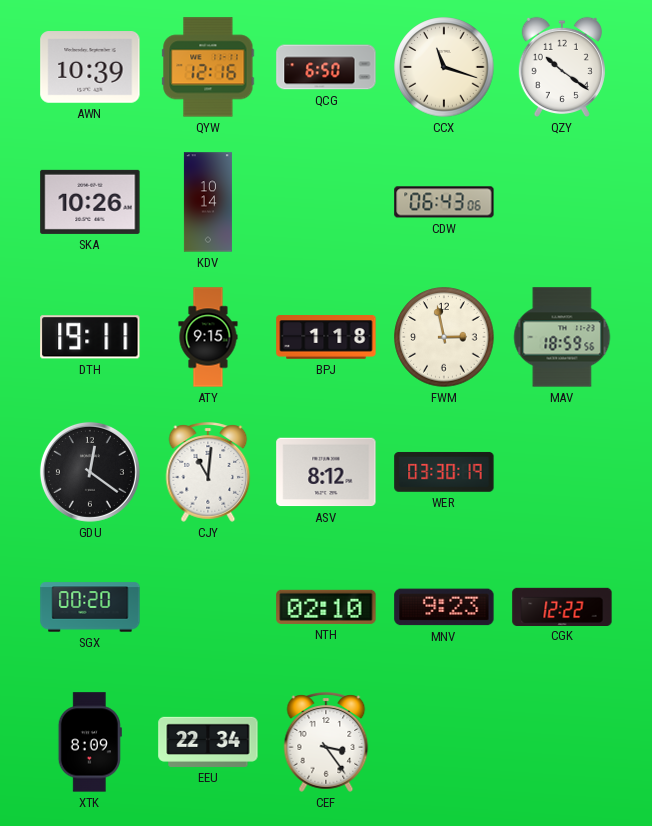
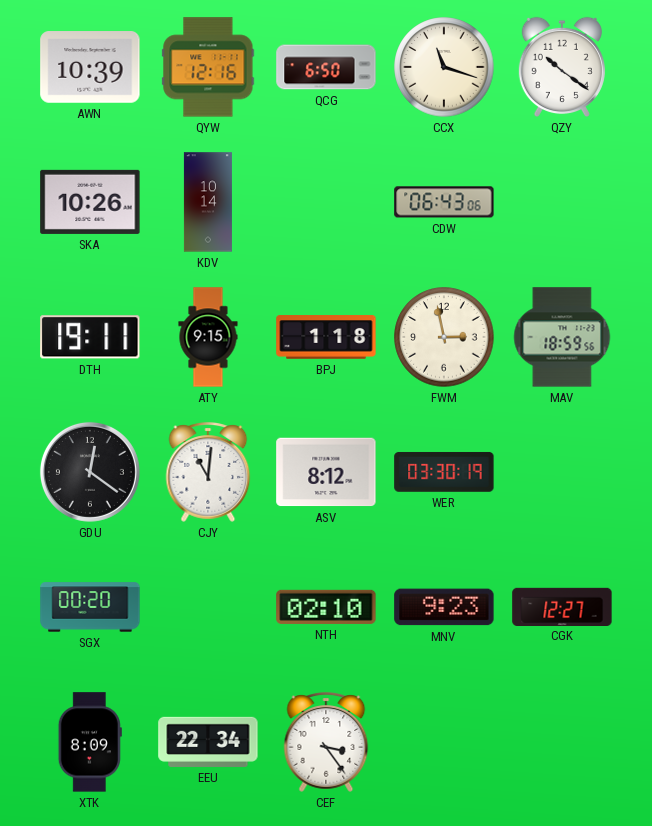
CGK: 12:22 -> 12:27 (562, 606)
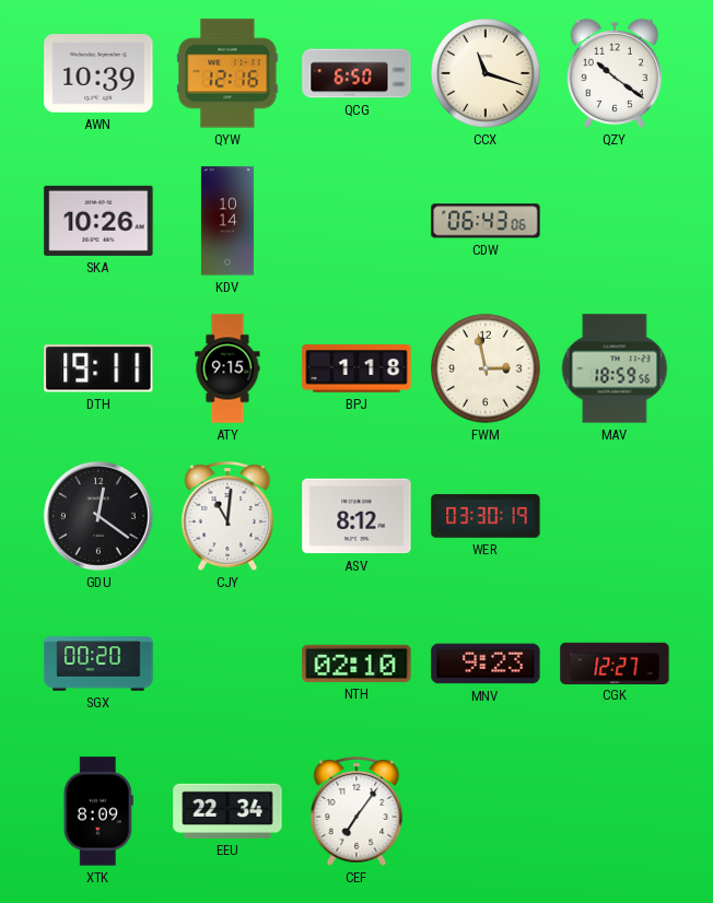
CEF: 3:24 -> 7:06 (356, 811)
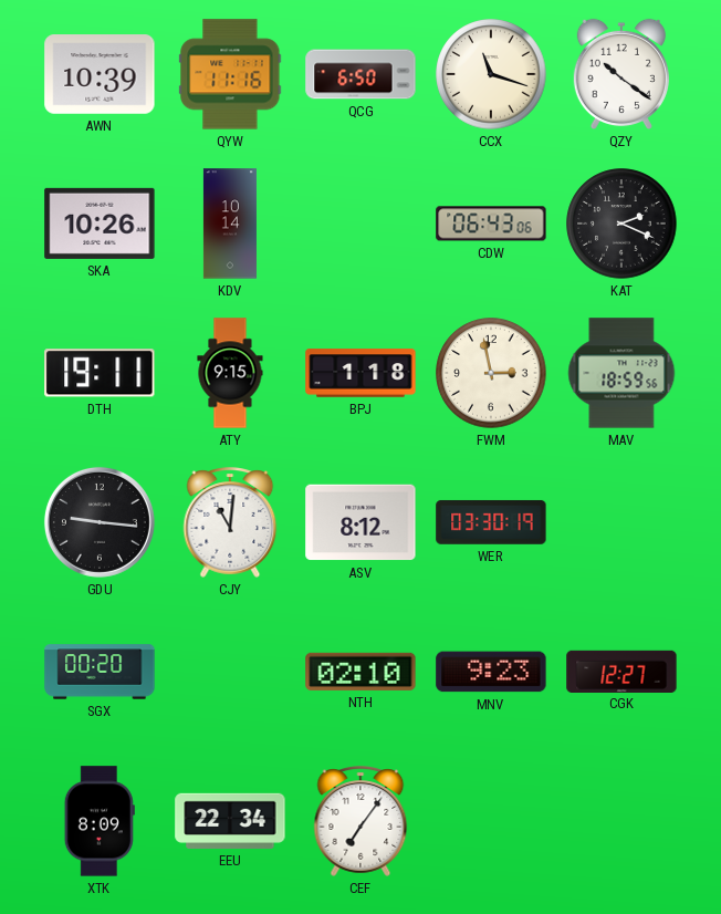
QYW: 12:16 -> 11:16 (230, 74)
KAT: none -> 2:19 (621, 224)
GDU: 12:21 -> 9:16 (100, 522)
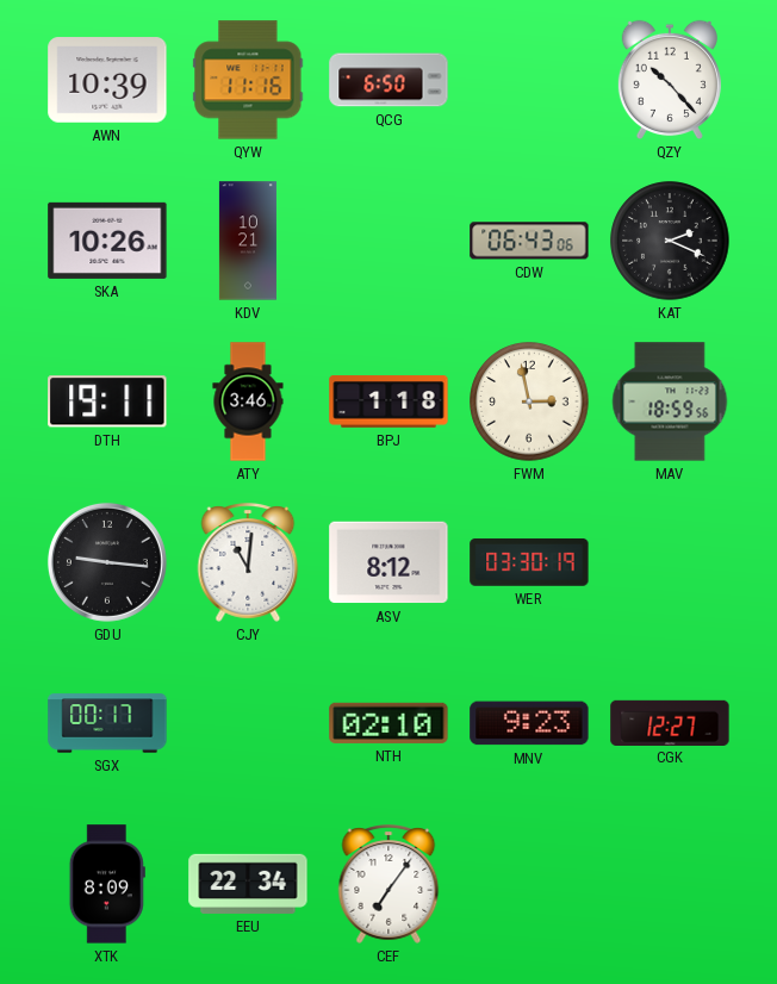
CCX: 11:18 -> none (491, 74)
QZY: 10:21 -> 10:23 (670, 80)
KDV: 10:14 -> 10:21 (248, 241)
ATY: 9:15 -> 3:46 (248, 401)
SGX: 00:20 -> 00:17 (107, 723)
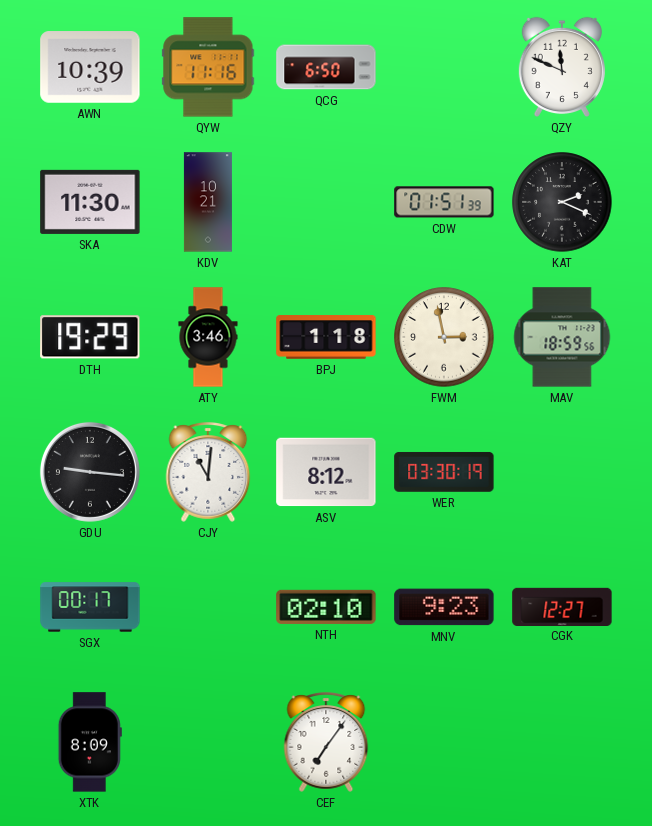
QZY: 10:23 -> 11:49 (562, 67)
SKA: 10:26 -> 11:30 (90, 202)
CDW: 06:43 -> 01:51 (444, 202)
DTH: 19:11 -> 19:29 (90, 337)
EEU: 22:34 -> none (248, 884)
